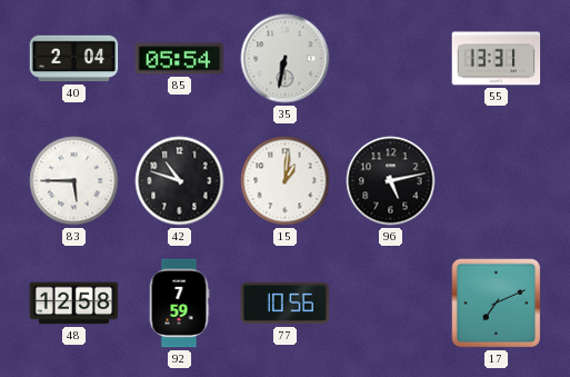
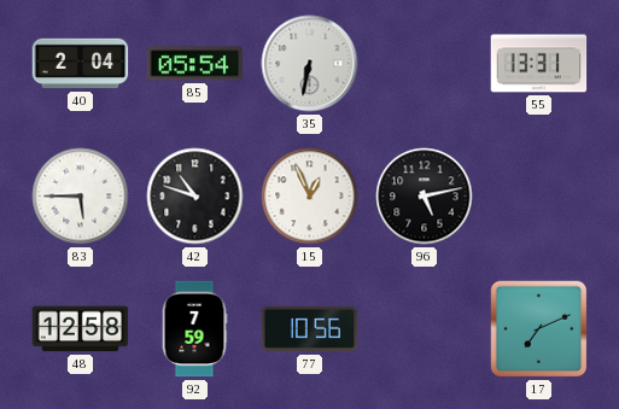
15: 1:01 -> 12:56 (310, 197)
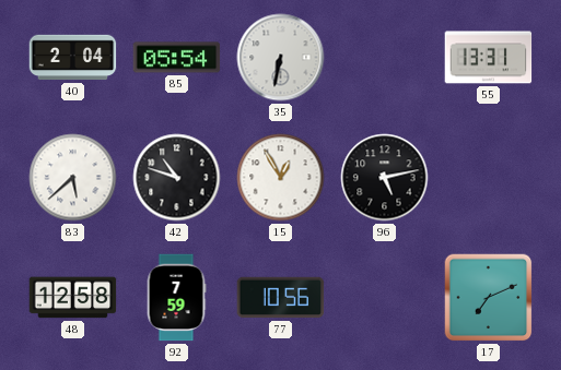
83: 5:45 -> 5:38 (73, 178)
15: 12:56 -> 12:55 (281, 178)
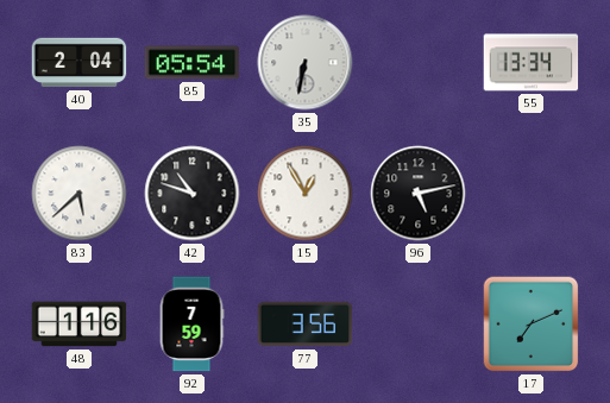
55: 13:31 -> 13:34 (532, 63)
48: 12:58 -> 1:16 (80, 325)
77: 10:56 -> 3:56 (306, 325)
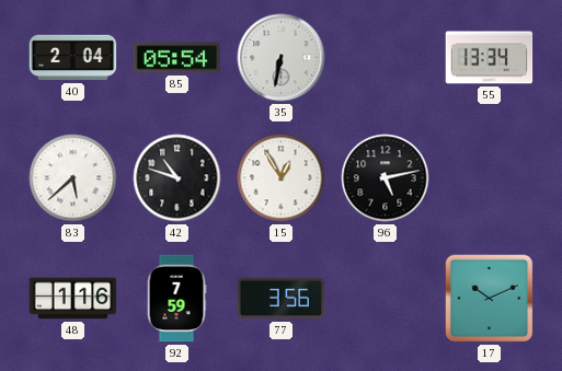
17: 7:11 -> 10:11 (490, 299)
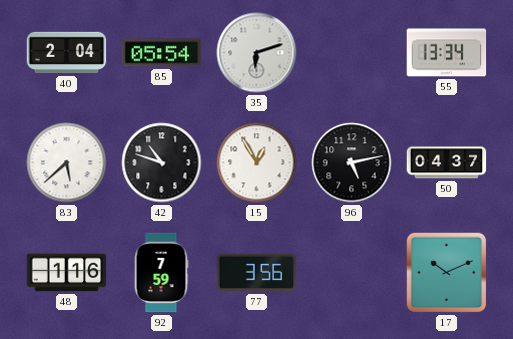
35: 6:32 -> 6:12 (257, 53)
50: none -> 04:37 (447, 163)
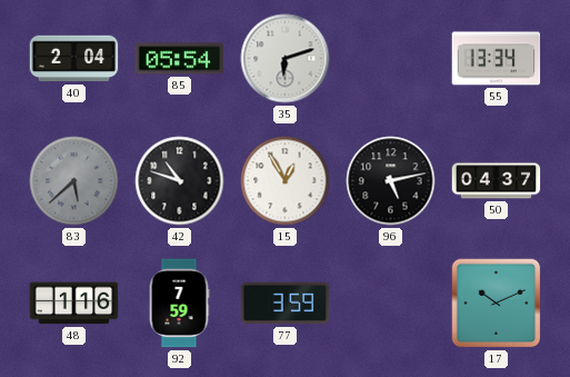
83 dial: white -> grey (74, 181)
77: 3:56 -> 3:59 (286, 304)
